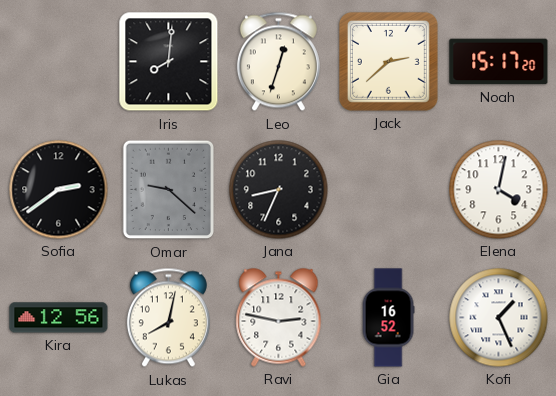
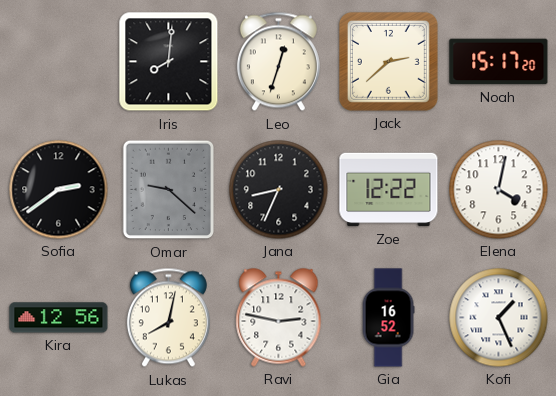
Zoe: none -> 12:22 (389, 190)
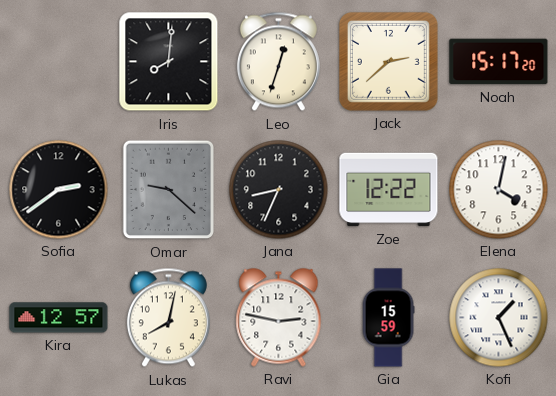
Kira: 12:56 -> 12:57 (59, 318)
Gia: 16:52 -> 15:59 (388, 318)
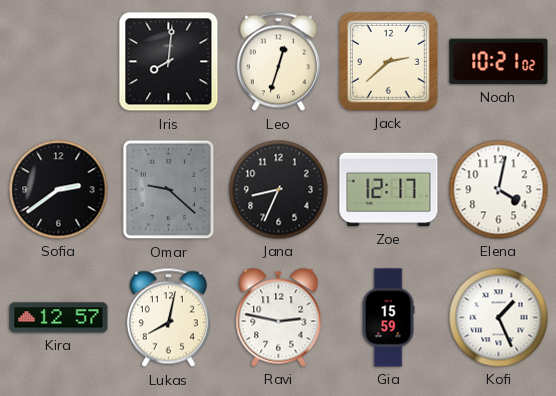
Noah: 15:17 -> 10:21 (499, 62)
Zoe: 12:22 -> 12:17 (389, 190)
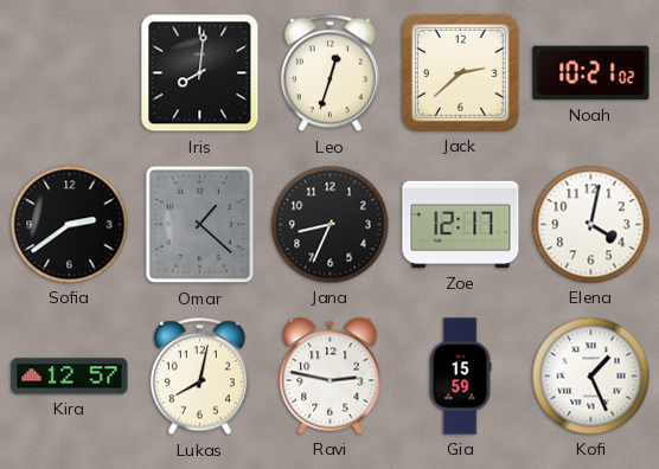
Omar: 9:22 -> 1:22 (200, 225)
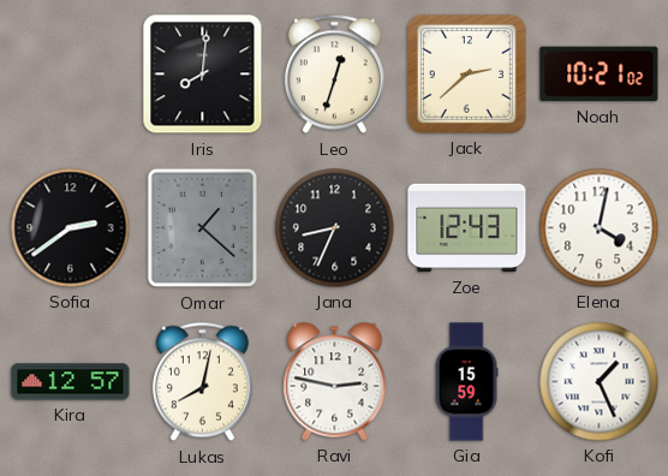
Zoe: 12:17 -> 12:43 (467, 228)
